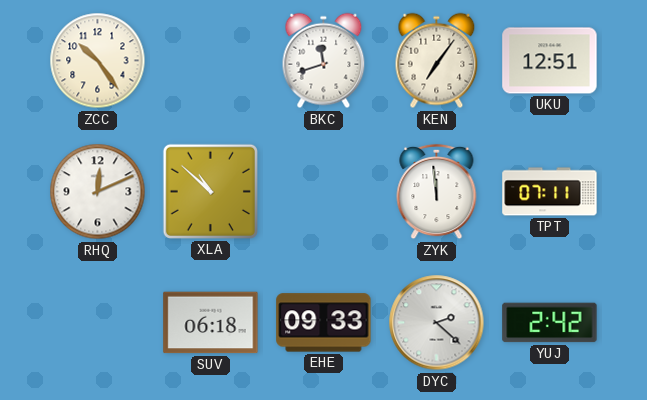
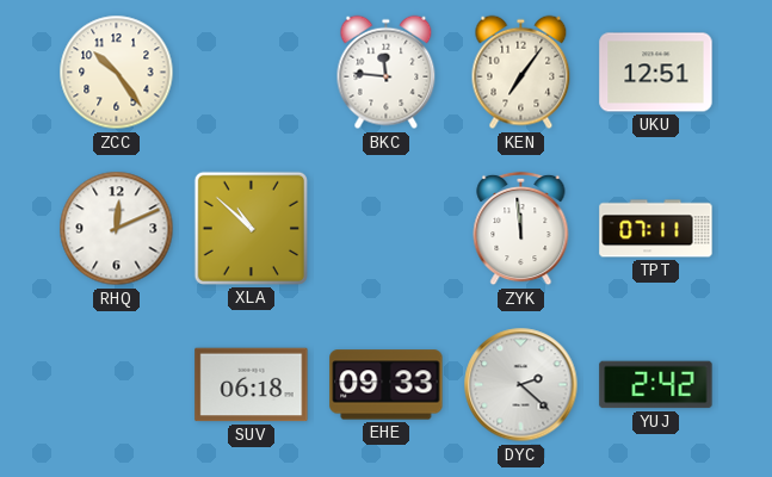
BKC: 11:42 -> 11:46 (387, 73)
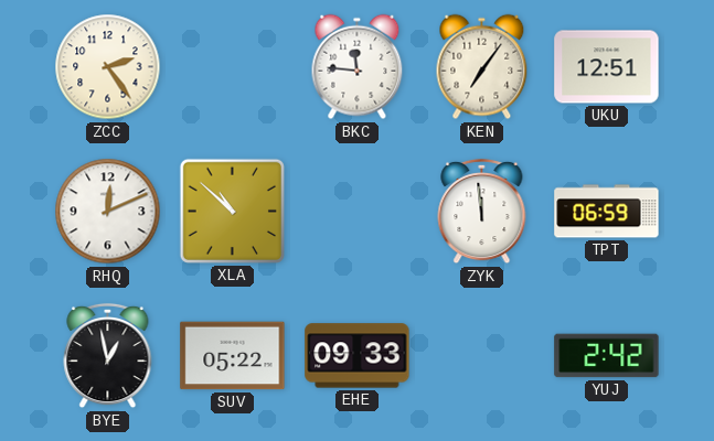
ZCC: 10:24 -> 2:24 (108, 67)
TPT: 07:11 -> 06:59 (607, 212)
BYE: none -> 12:58 (108, 356)
SUV: 06:18 -> 05:22 (233, 356)
DYC: 2:22 -> none (521, 385)
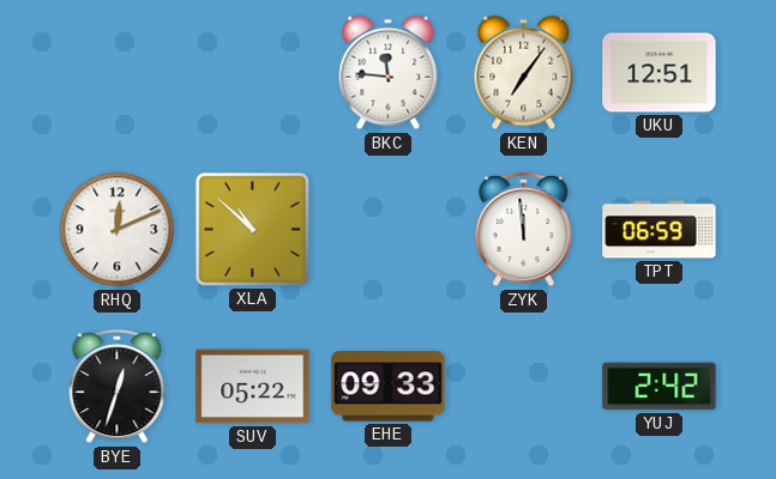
ZCC: 2:24 -> none (108, 67)
BYE: 12:58 -> 12:33 (118, 387)
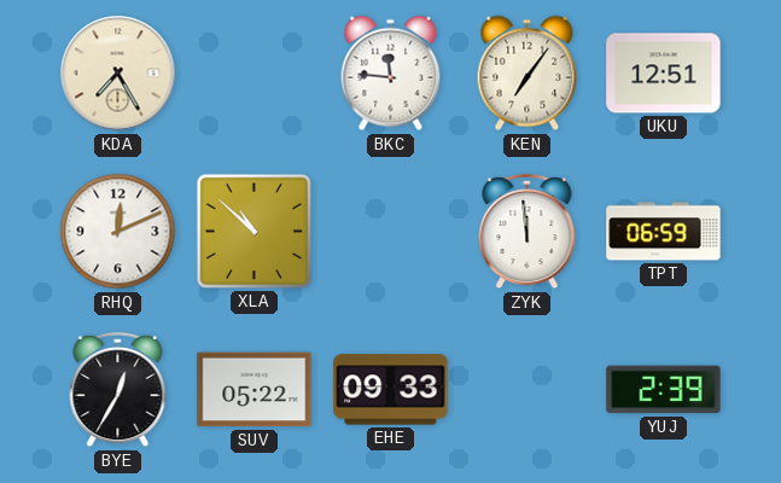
KDA: none -> 7:25 (118, 74)
BYE: 12:33 -> 12:35 (118, 390)
YUJ: 2:42 -> 2:39 (664, 390)
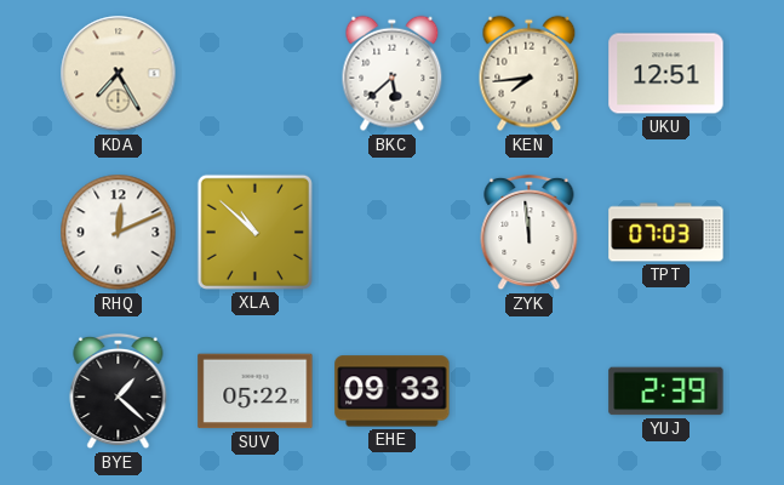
BKC: 11:46 -> 5:38 (393, 74)
KEN: 7:06 -> 7:44 (530, 74)
TPT: 06:59 -> 07:03 (666, 233)
BYE: 12:35 -> 1:22 (119, 392)
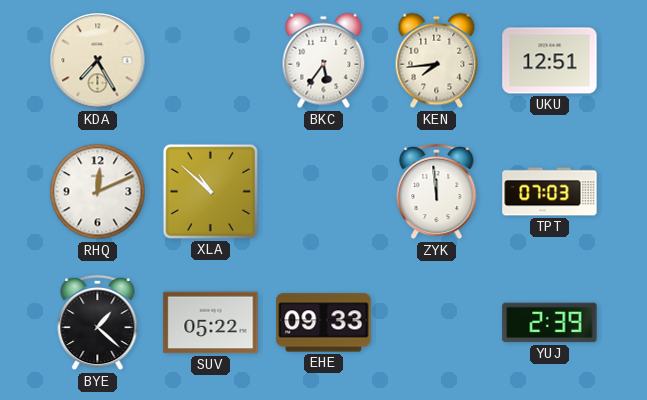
BKC: 5:38 -> 5:36 (324, 61)
